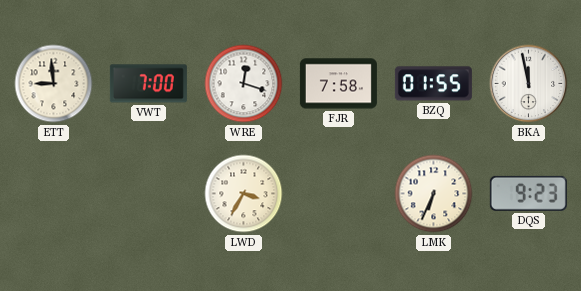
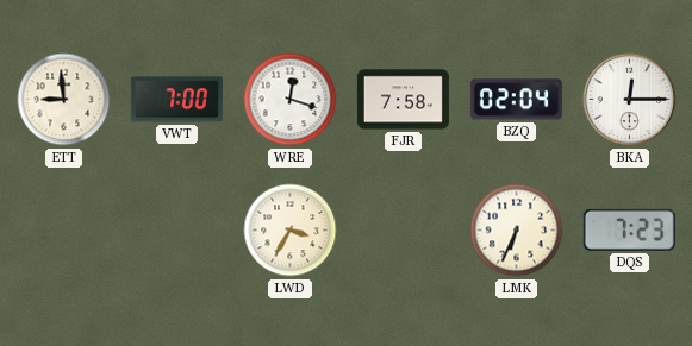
BZQ: 01:55 -> 02:04 (516, 100)
BKA: 11:58 -> 12:15 (630, 100)
DQS: 9:23 -> 7:23 (629, 229)
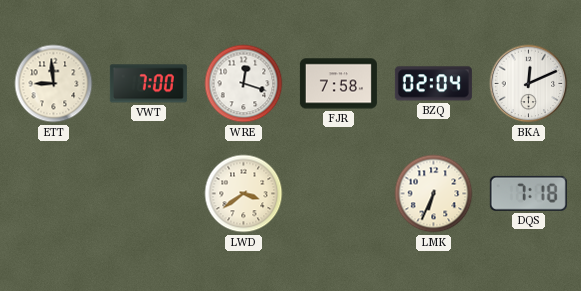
BKA: 12:15 -> 12:11 (529, 84)
LWD: 3:35 -> 3:39 (244, 194)
DQS: 7:23 -> 7:18 (528, 193)
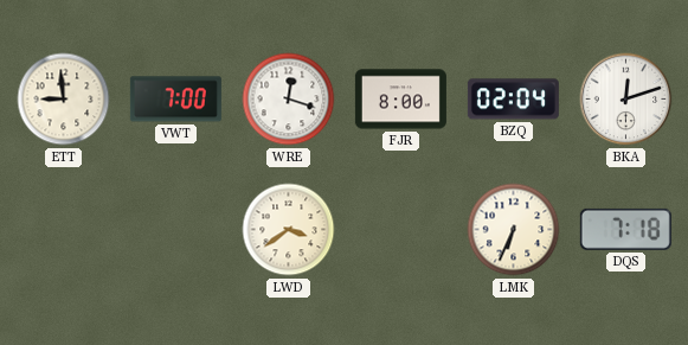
FJR: 7:58 -> 8:00 (400, 100)
BKA: 12:11 -> 12:12 (626, 100)
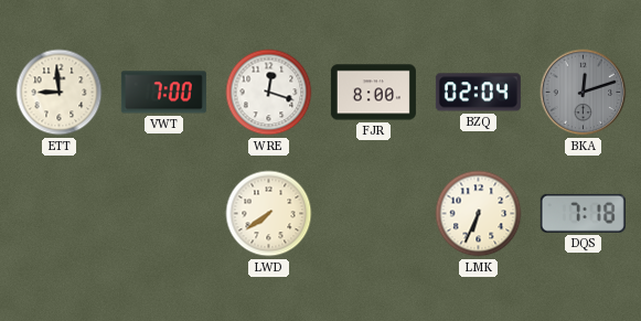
BKA dial: white -> grey (584, 93)
LWD: 3:39 -> 7:39 (269, 214)
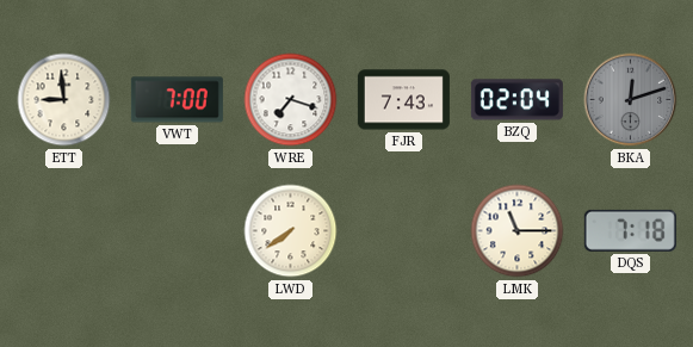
WRE: 12:18 -> 7:18 (291, 100)
FJR: 8:00 -> 7:43 (403, 100)
LMK: 6:34 -> 11:15 (518, 231)
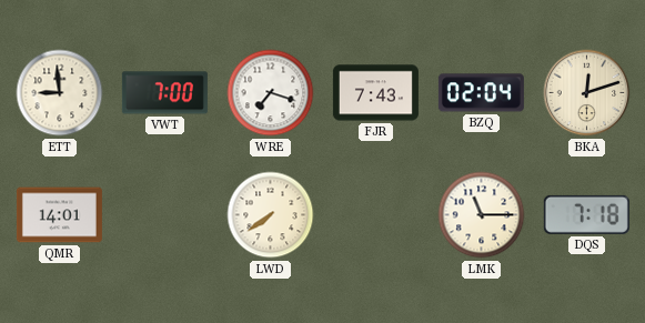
BKA dial: grey -> cream (587, 93)
QMR: none -> 14:01 (59, 215)
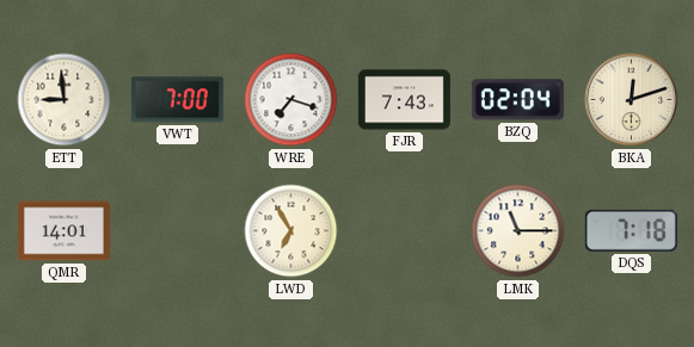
LWD: 7:39 -> 6:55 (291, 231)
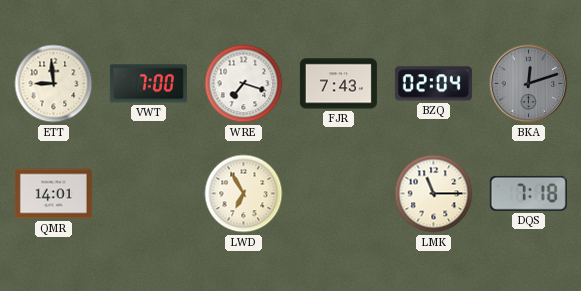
BKA dial: cream -> grey (529, 84)
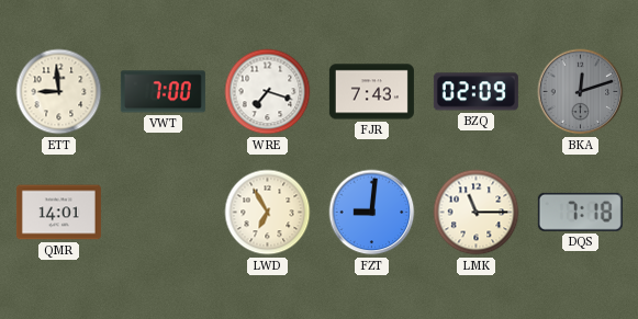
BZQ: 02:04 -> 02:09 (475, 92)
FZT: none -> 9:01 (372, 213)
